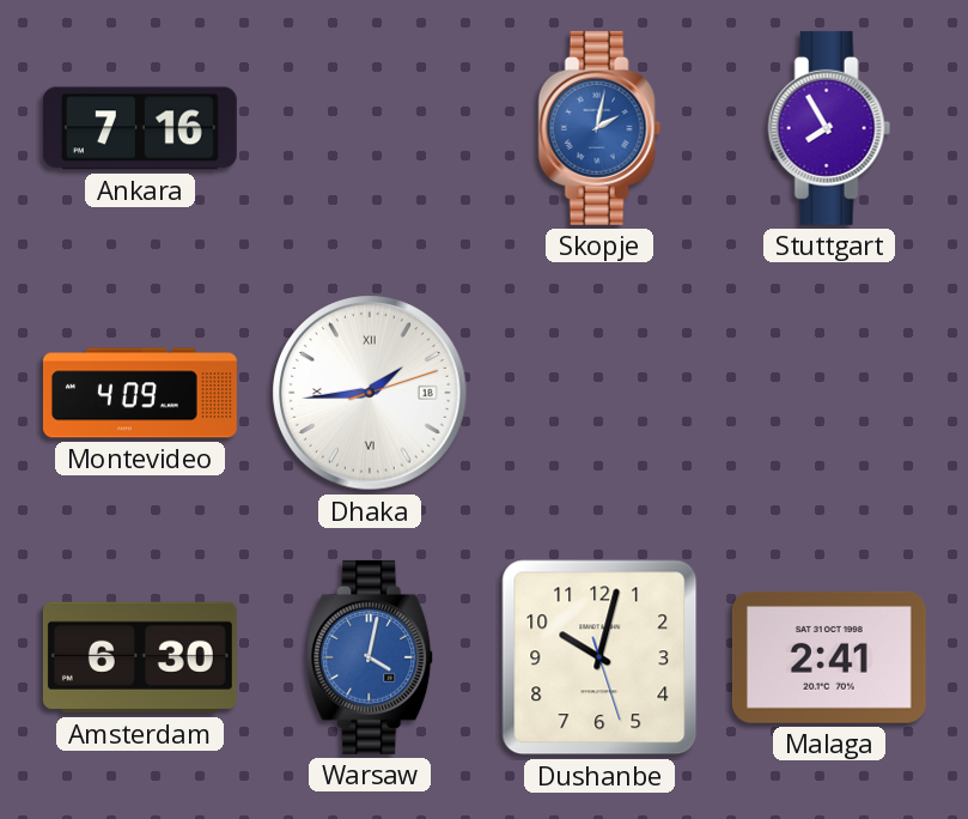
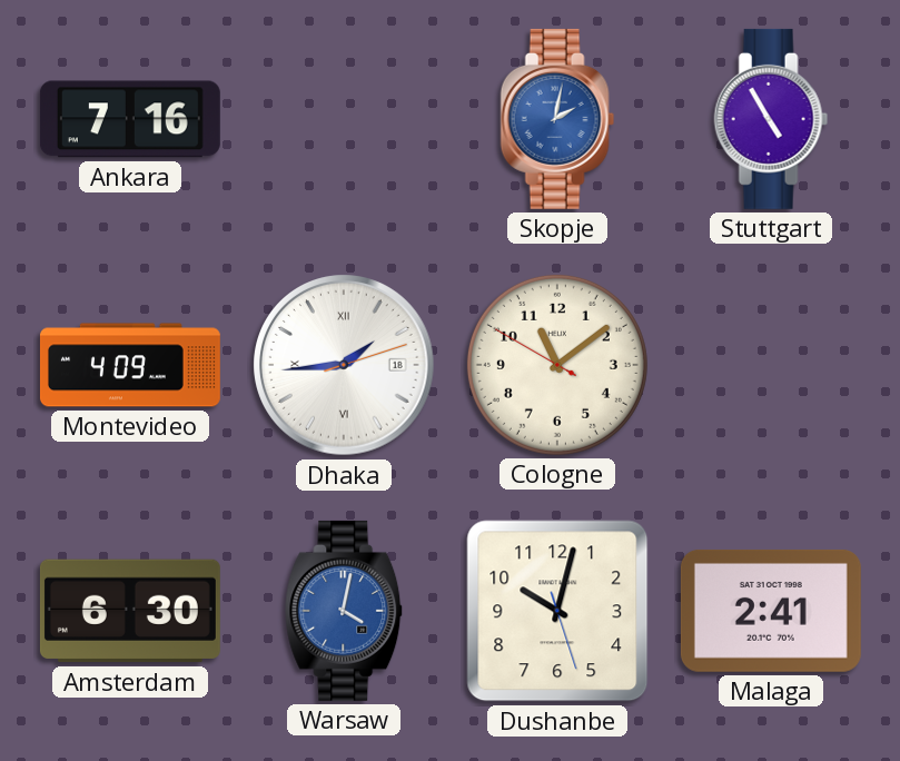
Stuttgart: 7:55 -> 4:55 (771, 119)
Cologne: none -> 11:08 (557, 365)
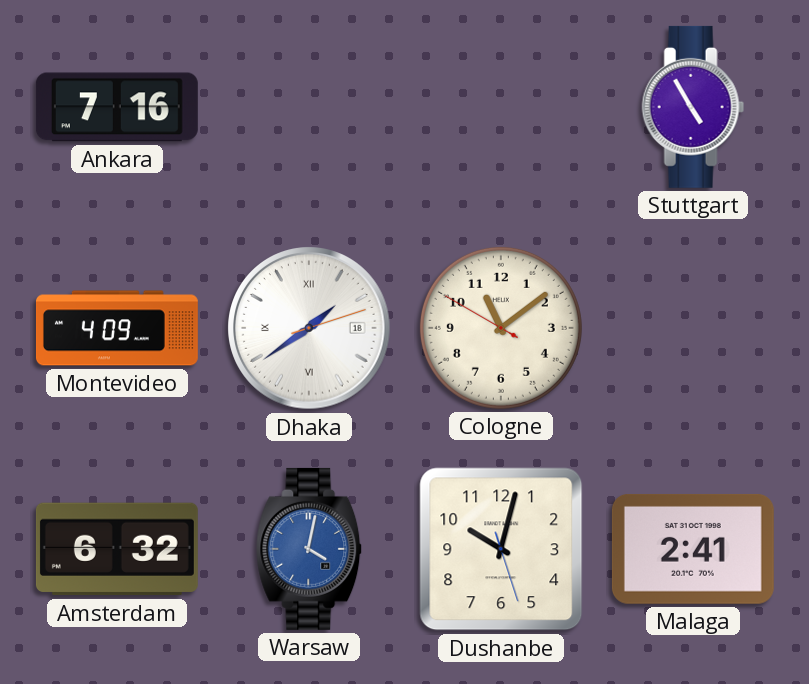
Skopje: 2:02 -> none (557, 119)
Dhaka: 1:44 -> 1:39 (309, 328)
Amsterdam: 6:30 -> 6:32 (117, 549)
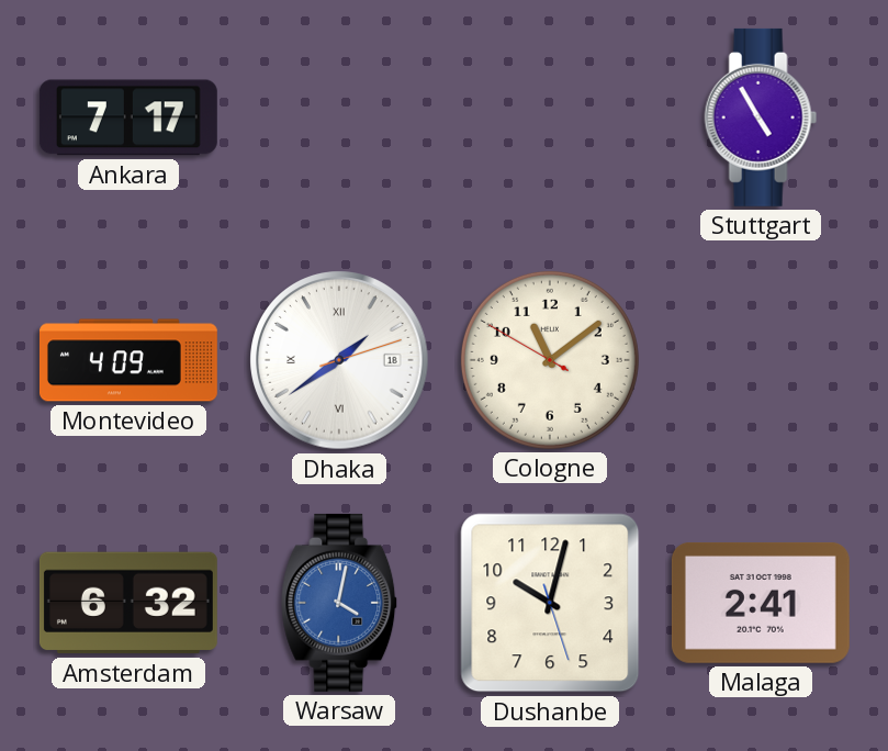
Ankara: 7:16 -> 7:17 (128, 117)
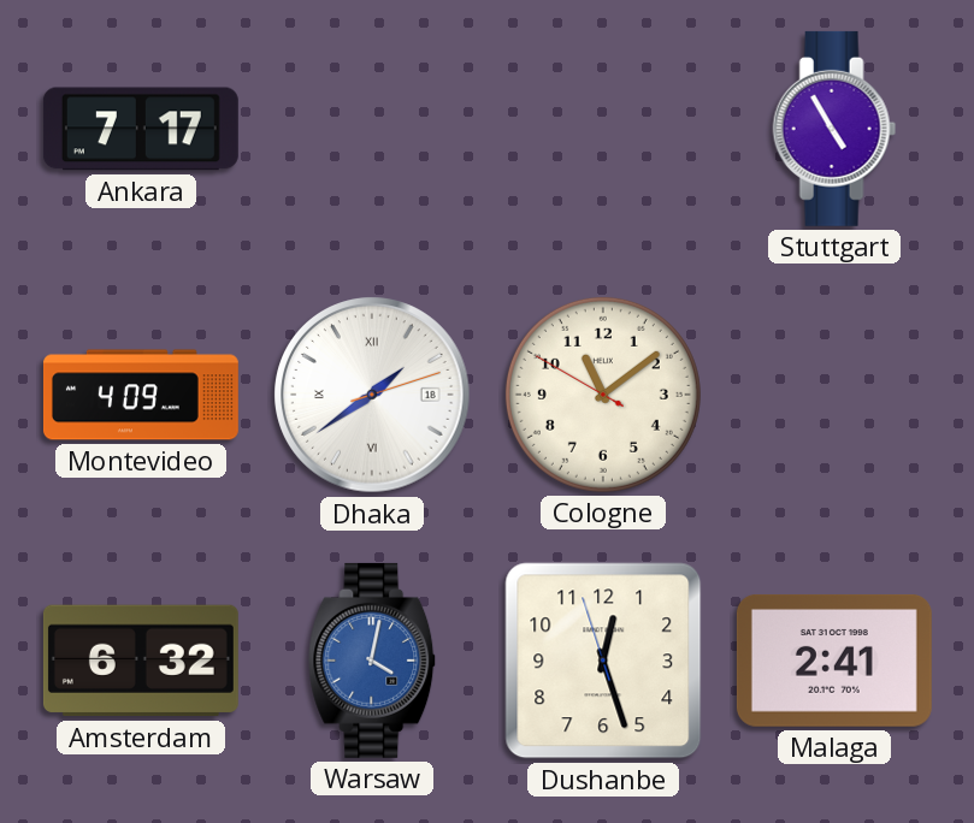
Dushanbe: 10:02 -> 12:26 (603, 661)
